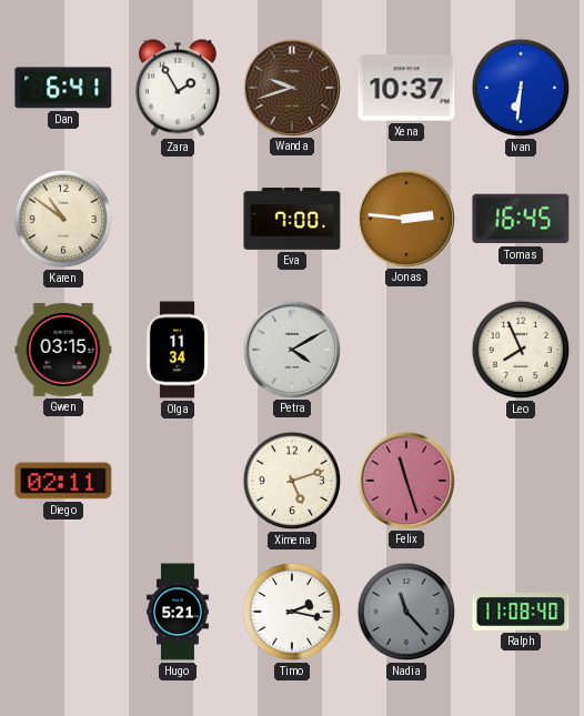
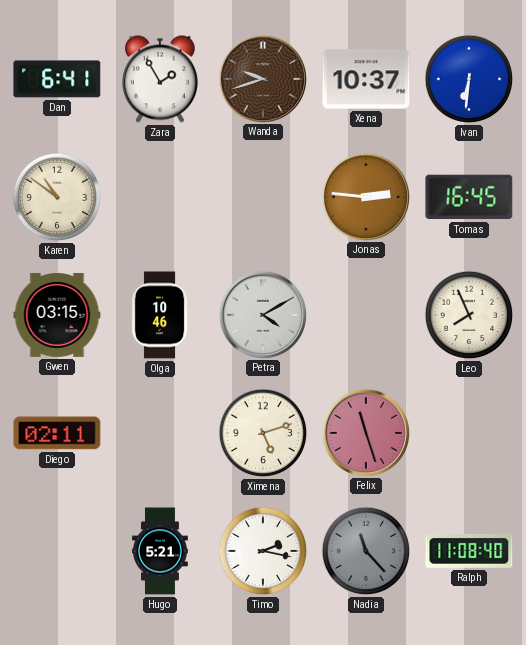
Eva: 7:00 -> none (292, 220)
Olga: 11:34 -> 10:46 (160, 315)
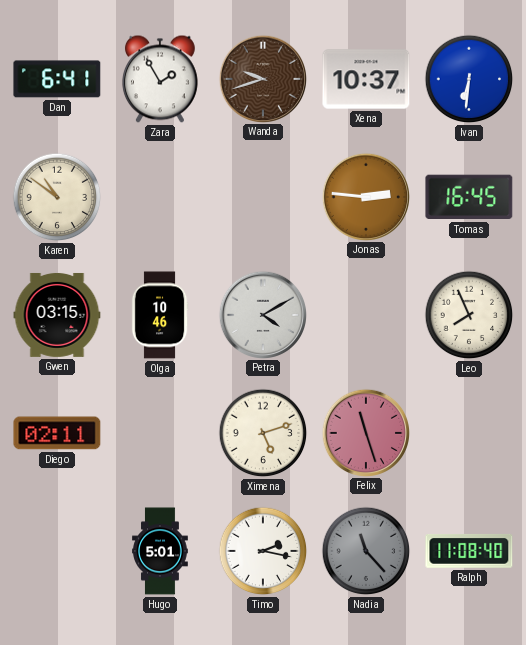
Hugo: 5:21 -> 5:01 (160, 551)
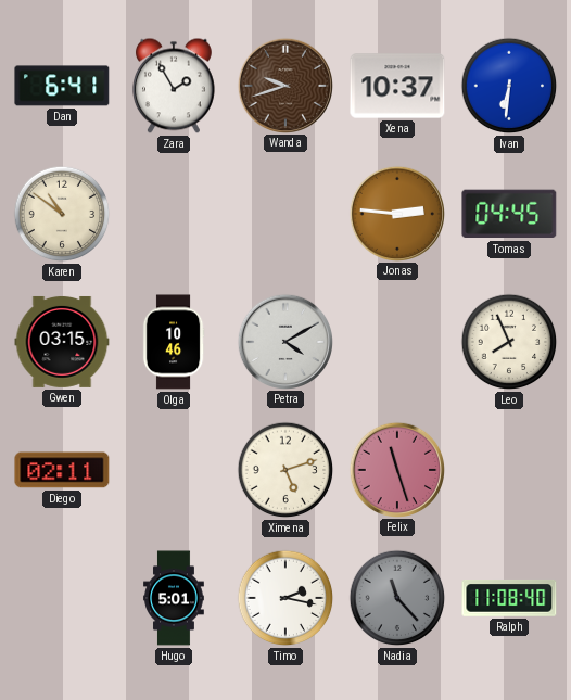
Tomas: 16:45 -> 04:45 (509, 214)
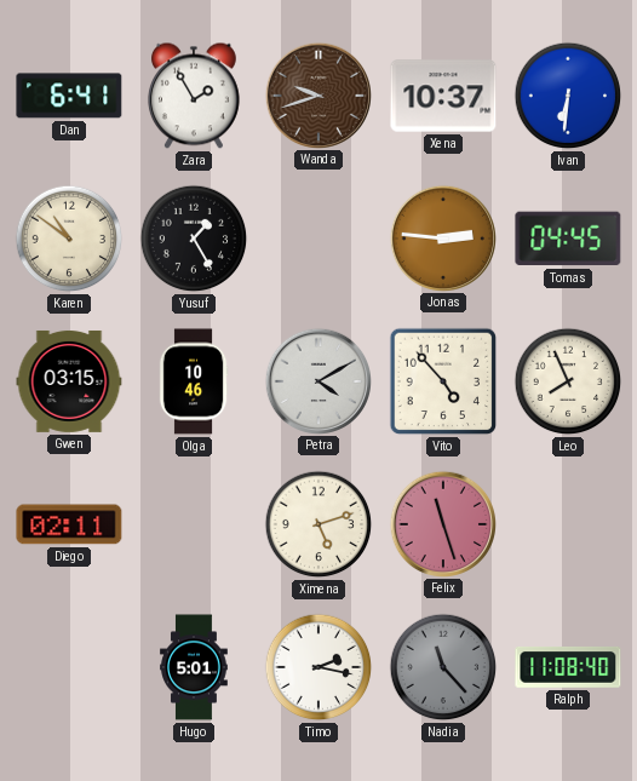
Yusuf: none -> 1:25 (194, 239)
Vito: none -> 4:53 (443, 381)
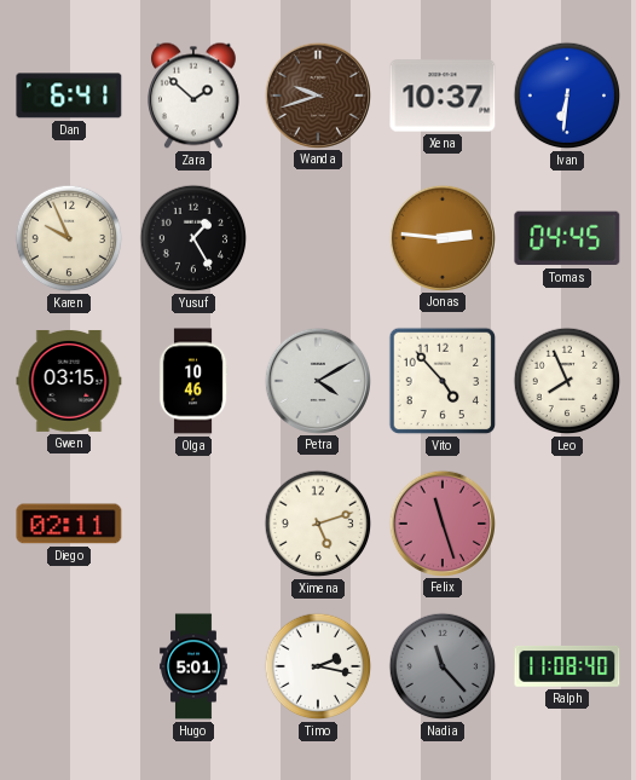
Zara: 1:55 -> 1:52 (193, 96)
Karen: 10:51 -> 9:56 (69, 238)
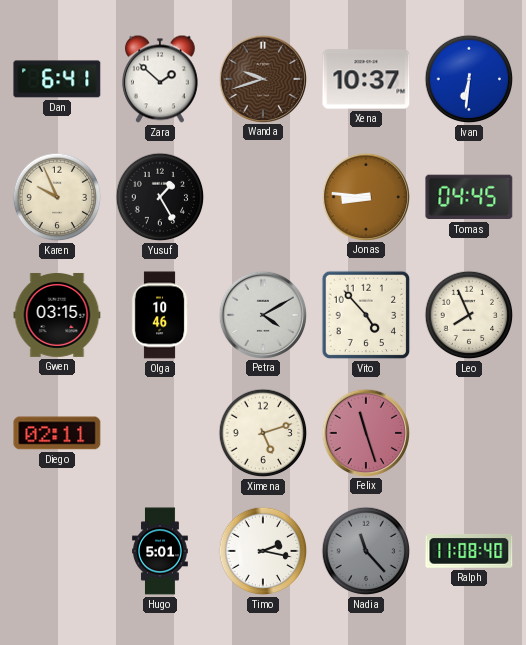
Jonas: 2:46 -> 8:46 (365, 196)
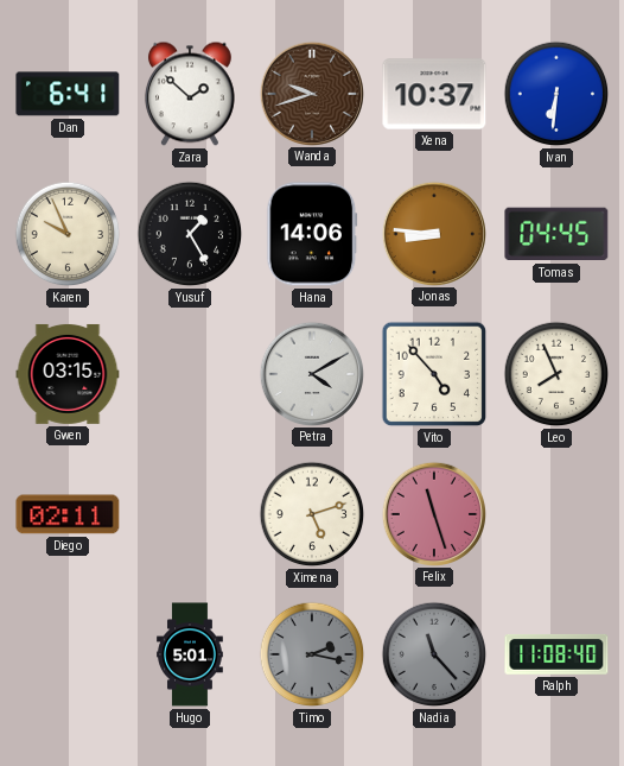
Hana: none -> 14:06 (312, 234)
Olga: 10:46 -> none (160, 315)
Timo dial: white -> grey (312, 654)
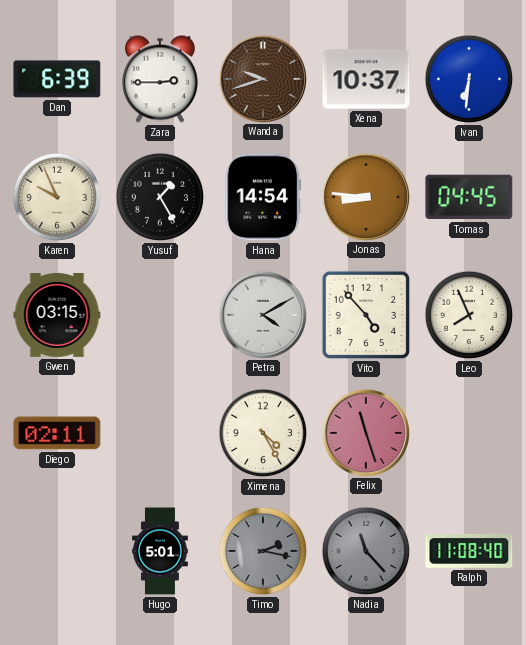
Dan: 6:41 -> 6:39 (57, 79)
Zara: 1:52 -> 2:45 (160, 79)
Hana: 14:06 -> 14:54 (263, 197)
Ximena: 5:12 -> 4:25 (263, 433)
